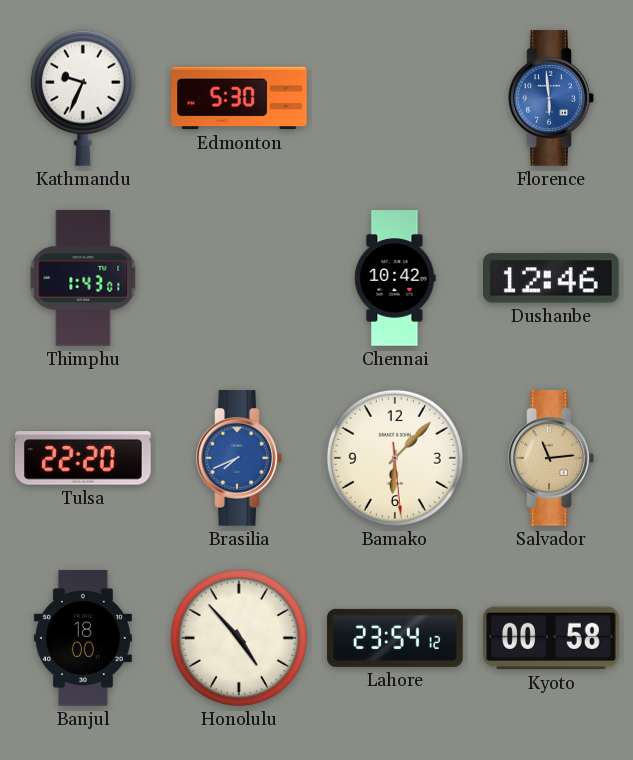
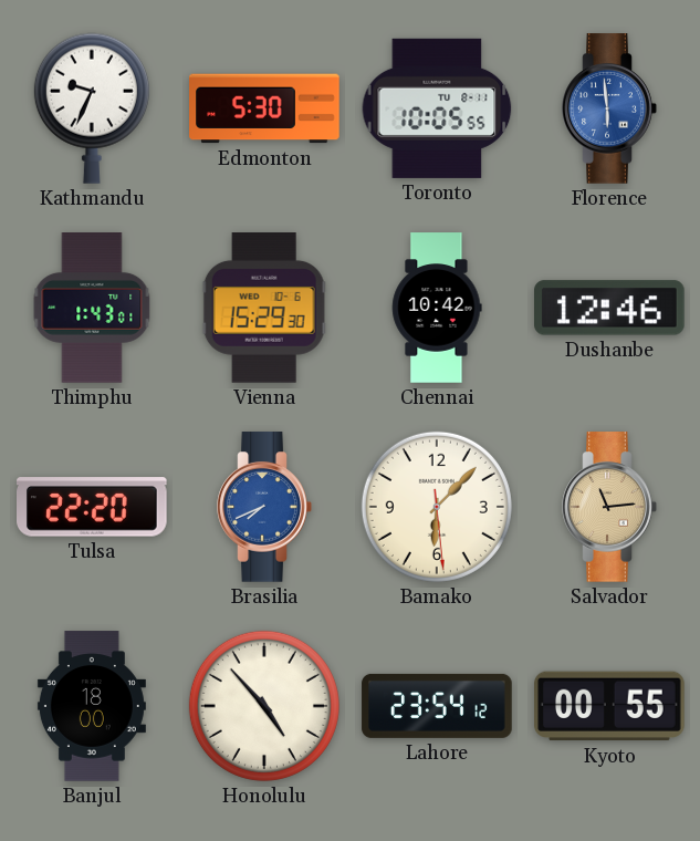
Toronto: none -> 10:05 (437, 108)
Vienna: none -> 15:29 (264, 308)
Kyoto: 00:58 -> 00:55 (609, 706)
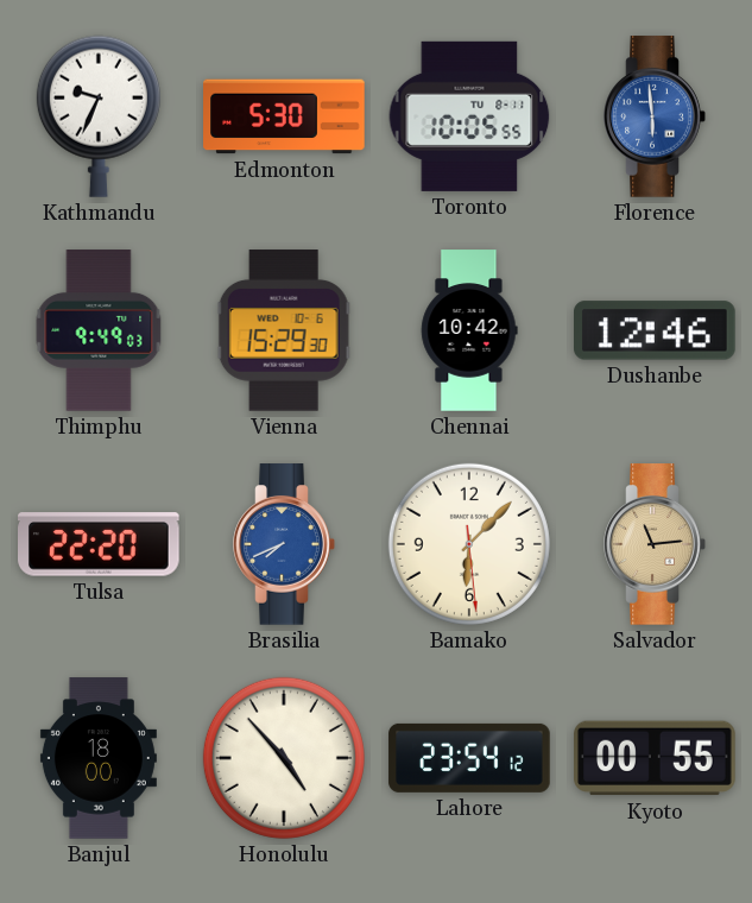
Thimphu: 1:43 -> 9:49 (99, 330)
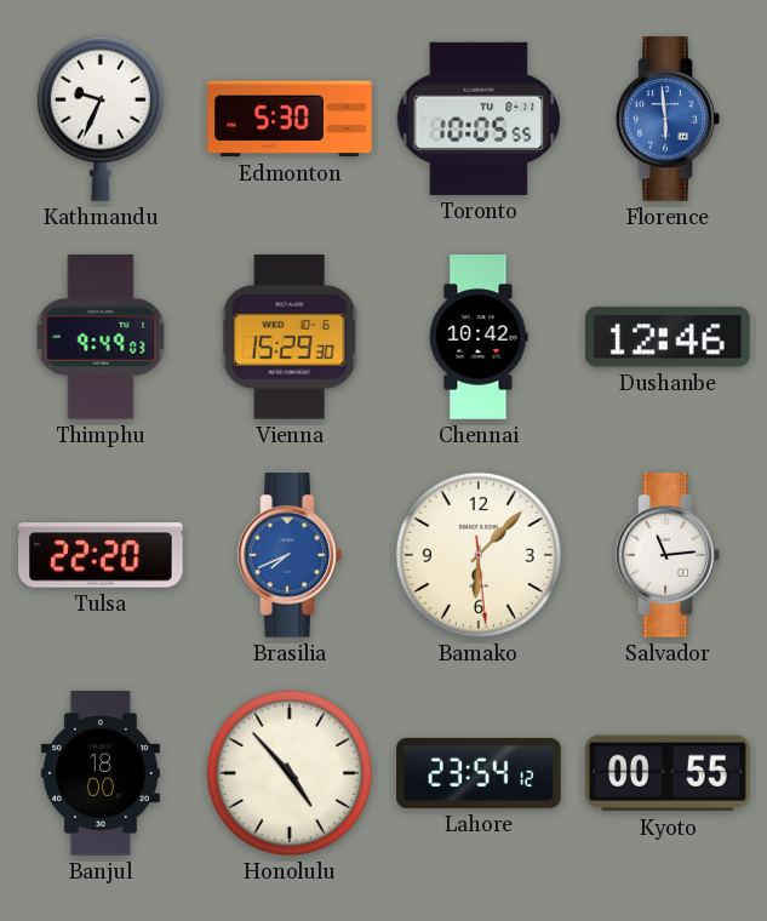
Salvador dial: champagne -> white (668, 555)
